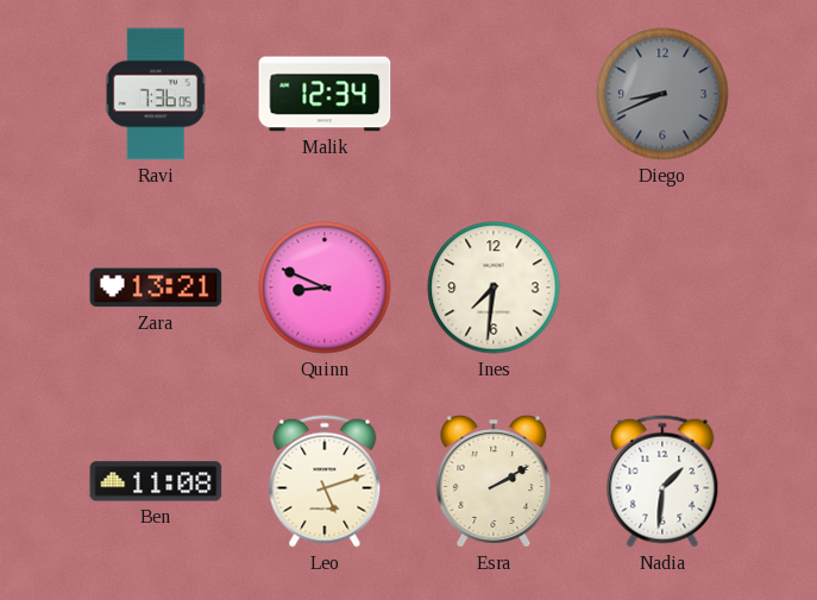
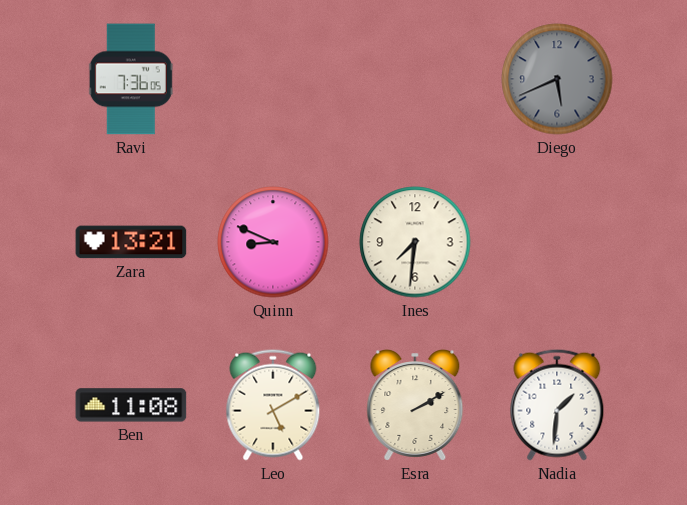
Malik: 12:34 -> none (325, 94)
Diego: 8:41 -> 5:41 (557, 79)
Leo: 5:12 -> 5:10 (273, 405)
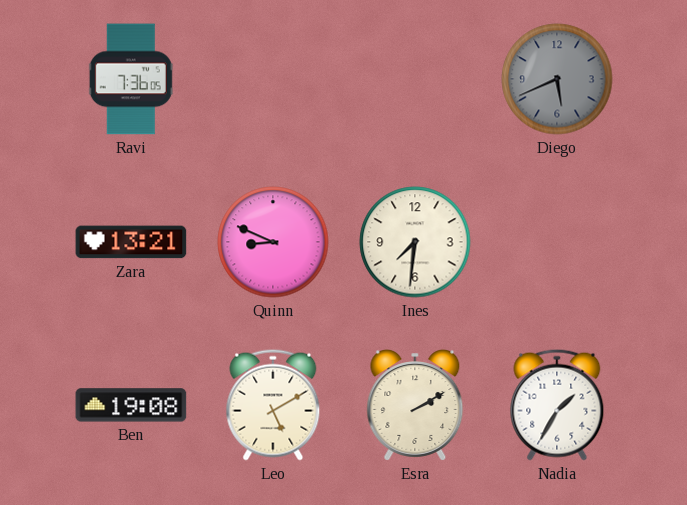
Ben: 11:08 -> 19:08 (131, 405)
Nadia: 1:31 -> 1:35 (557, 405)
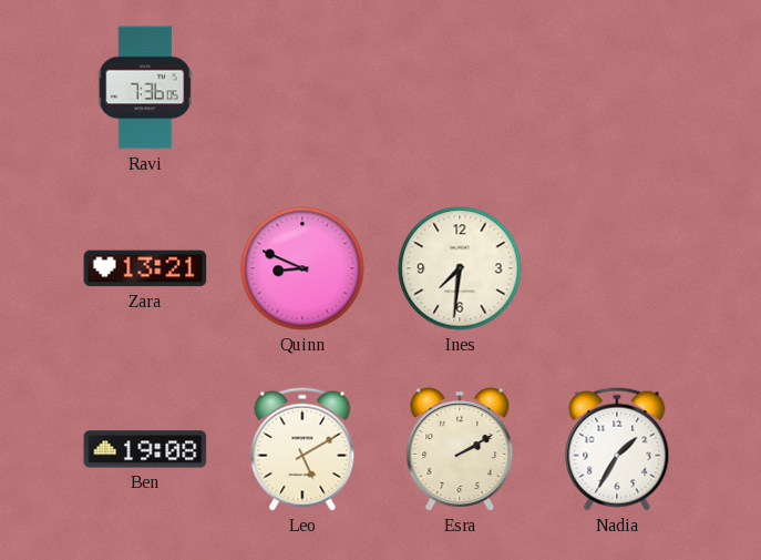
Diego: 5:41 -> none (557, 79)
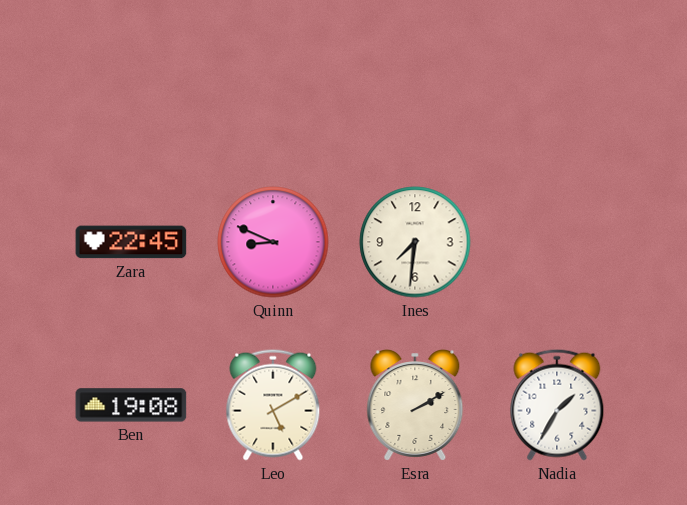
Ravi: 7:36 -> none (145, 88)
Zara: 13:21 -> 22:45 (131, 242)
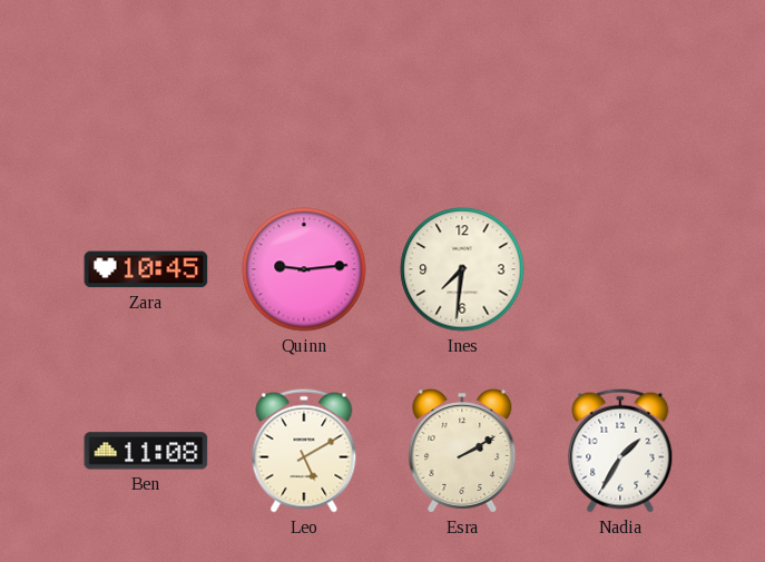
Zara: 22:45 -> 10:45 (146, 269)
Quinn: 8:49 -> 9:14 (304, 269)
Ben: 19:08 -> 11:08 (146, 451)
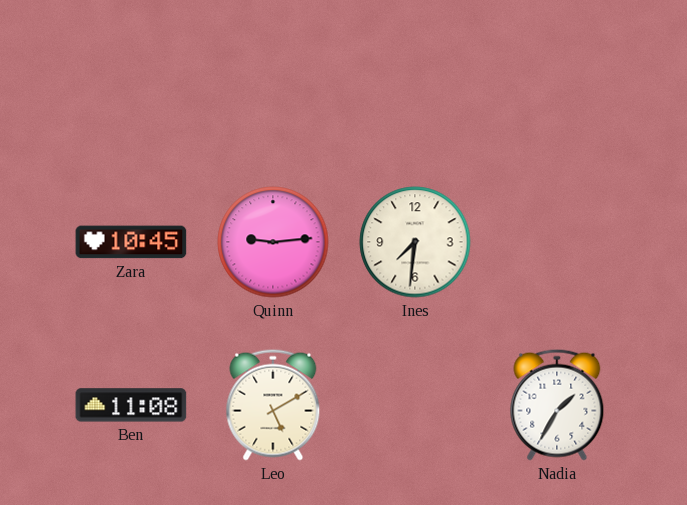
Esra: 2:10 -> none (462, 451)
